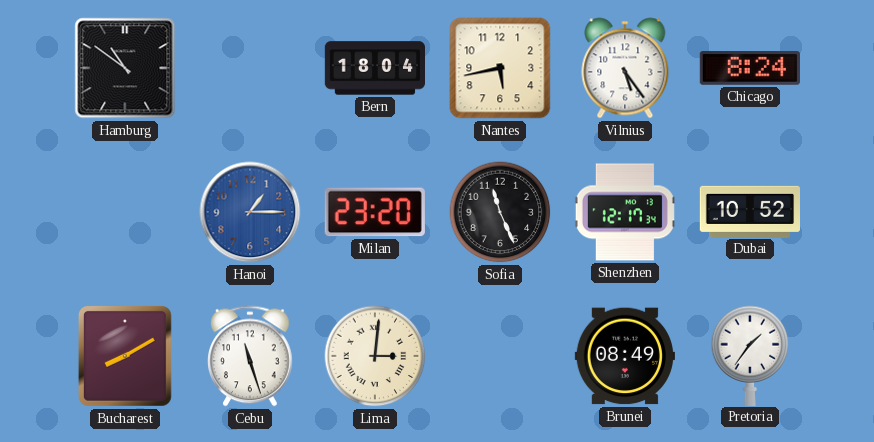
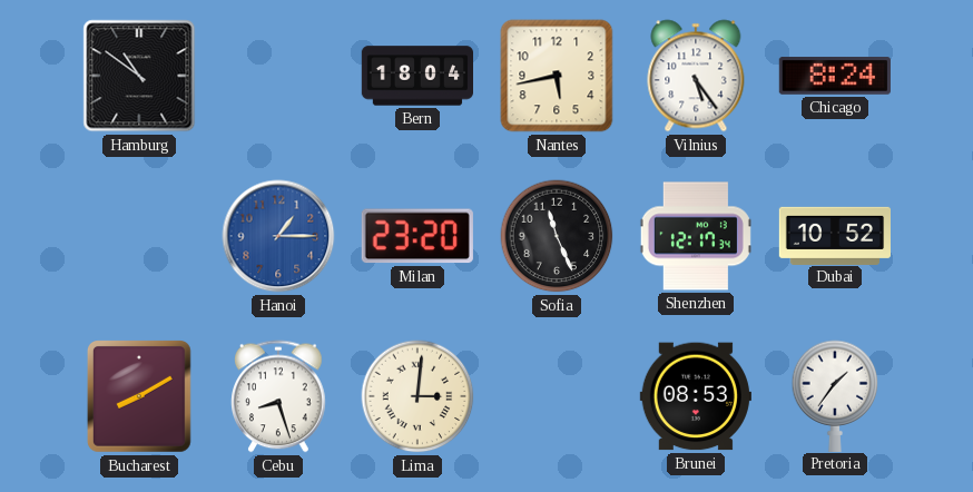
Cebu: 11:27 -> 8:27 (279, 396)
Brunei: 08:49 -> 08:53 (696, 396)
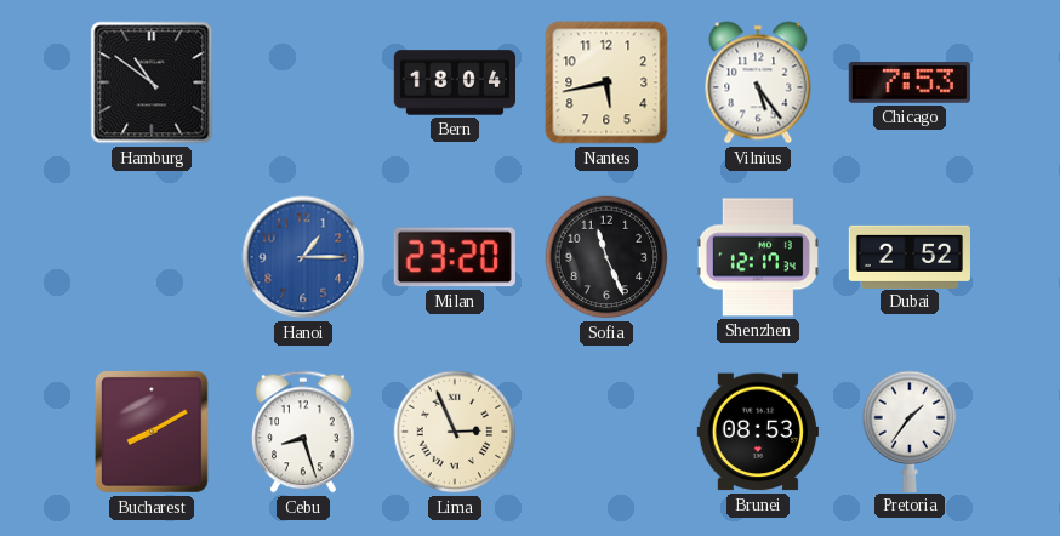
Chicago: 8:24 -> 7:53 (910, 82)
Dubai: 10:52 -> 2:52 (908, 256)
Lima: 3:01 -> 2:56 (455, 432)
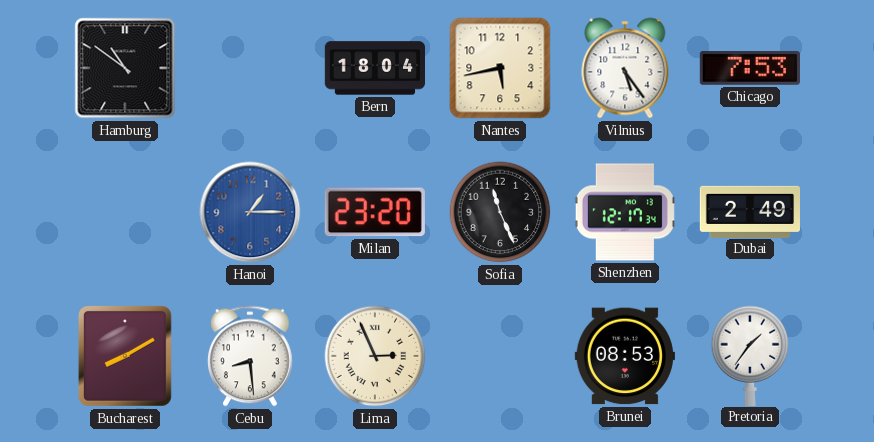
Dubai: 2:52 -> 2:49 (749, 211)
Cebu: 8:27 -> 8:29 (251, 356)
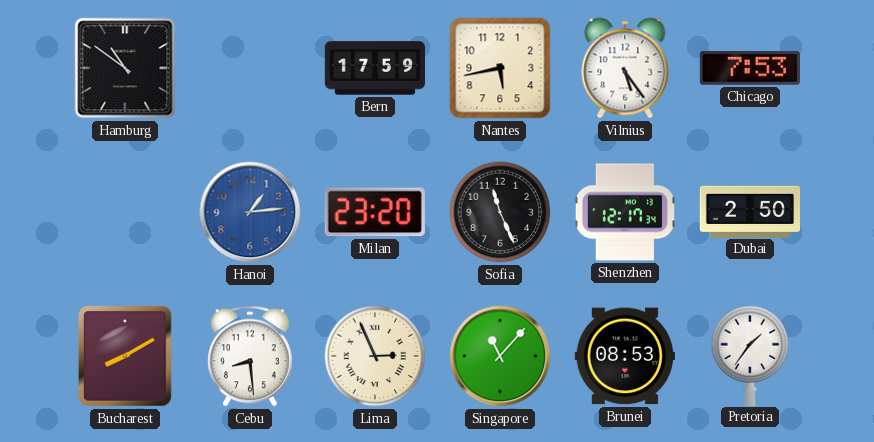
Bern: 18:04 -> 17:59 (374, 68)
Hanoi: 1:15 -> 1:14 (250, 212)
Dubai: 2:49 -> 2:50 (749, 211)
Singapore: none -> 11:07 (500, 356)
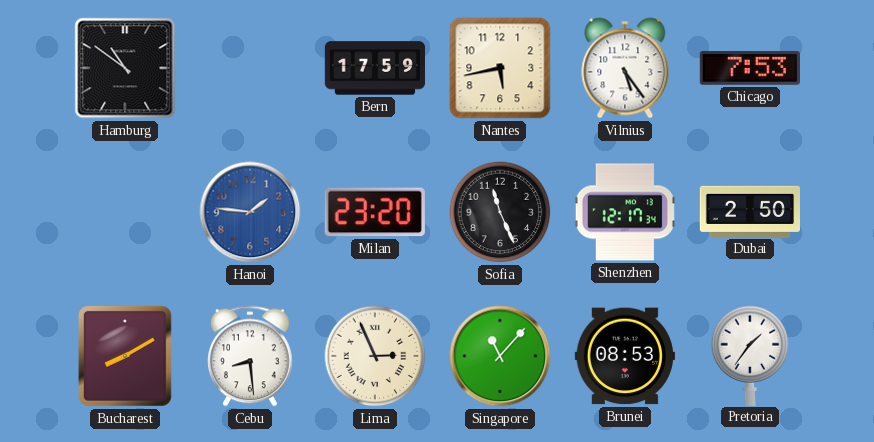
Hanoi: 1:14 -> 1:46 (250, 212)
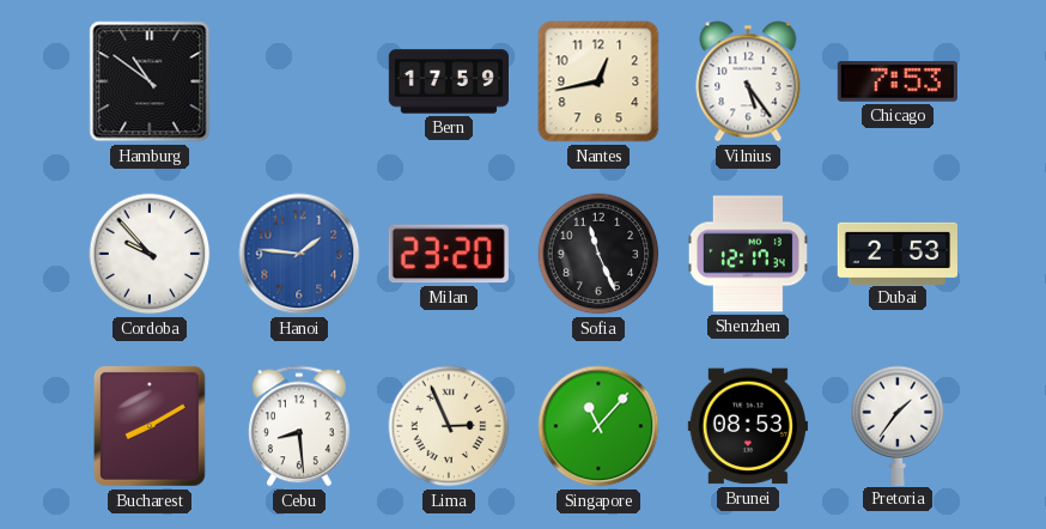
Nantes: 5:43 -> 12:43 (598, 81)
Cordoba: none -> 9:53 (150, 254)
Dubai: 2:50 -> 2:53 (896, 253)
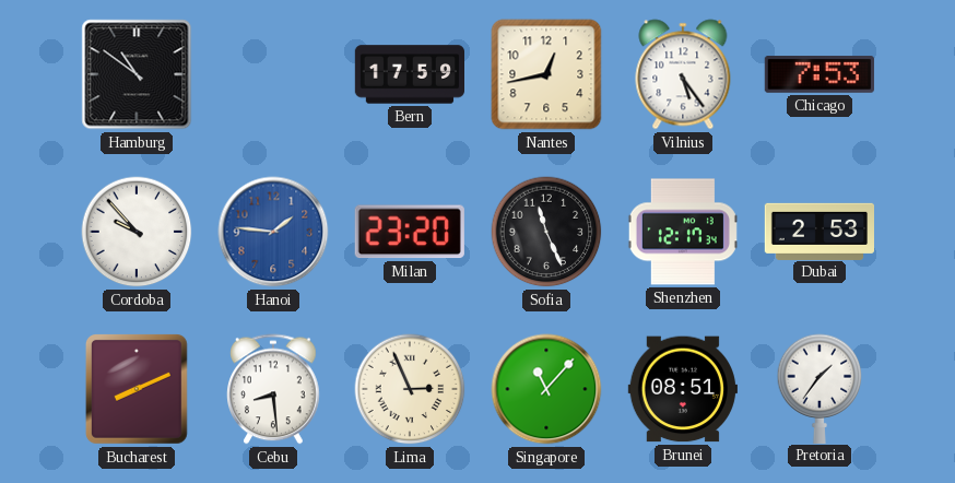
Bucharest: 8:10 -> 8:11 (137, 390)
Brunei: 08:53 -> 08:51 (683, 389)
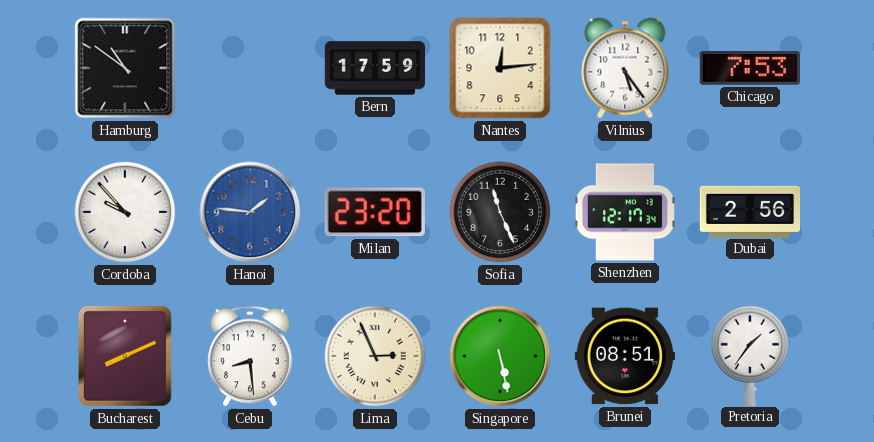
Nantes: 12:43 -> 12:14 (500, 68)
Dubai: 2:53 -> 2:56 (749, 211)
Singapore: 11:07 -> 5:28 (500, 356)
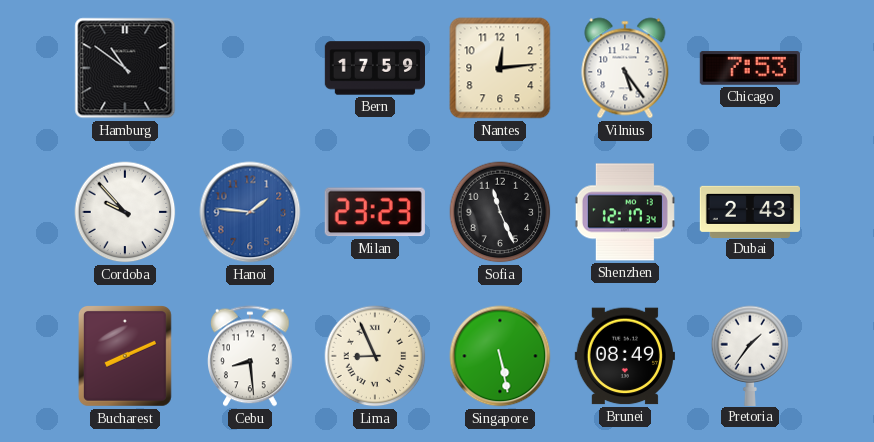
Milan: 23:20 -> 23:23 (375, 212)
Dubai: 2:56 -> 2:43 (749, 211)
Lima: 2:56 -> 8:56 (375, 356)
Brunei: 08:51 -> 08:49 (625, 356)
